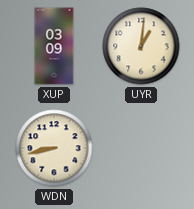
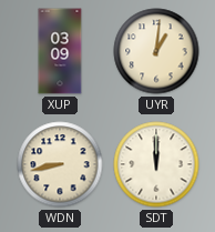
SDT: none -> 12:00 (156, 164)
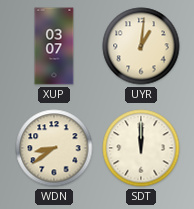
XUP: 03:09 -> 03:07 (54, 46)
WDN: 8:43 -> 8:39 (54, 148)
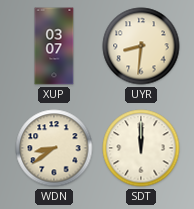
UYR: 1:01 -> 8:31 (141, 46)
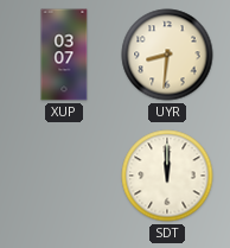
WDN: 8:39 -> none (54, 148)
